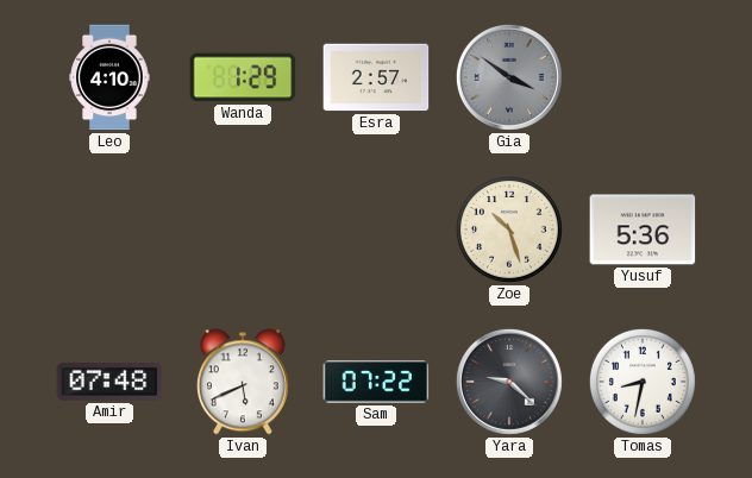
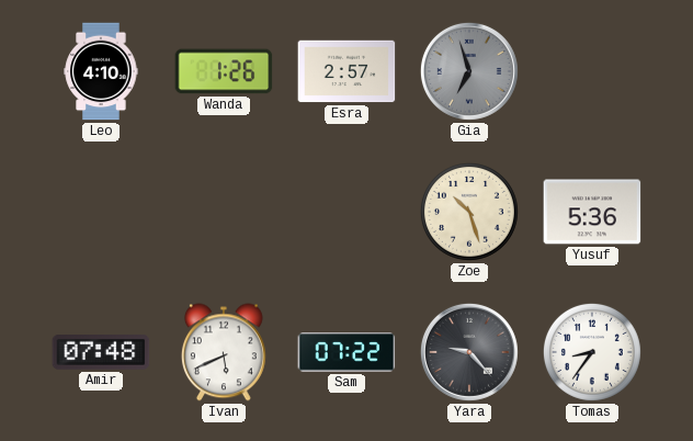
Wanda: 1:29 -> 1:26 (224, 71)
Gia: 3:51 -> 6:57 (469, 71)
Yara: 9:22 -> 9:23 (469, 352)
Tomas: 8:32 -> 8:36 (592, 352)
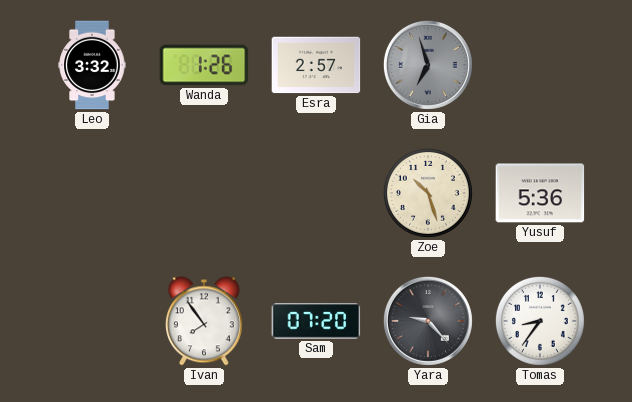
Leo: 4:10 -> 3:32 (92, 65)
Amir: 07:48 -> none (101, 353)
Ivan: 5:41 -> 7:54 (204, 321)
Sam: 07:22 -> 07:20 (316, 322)
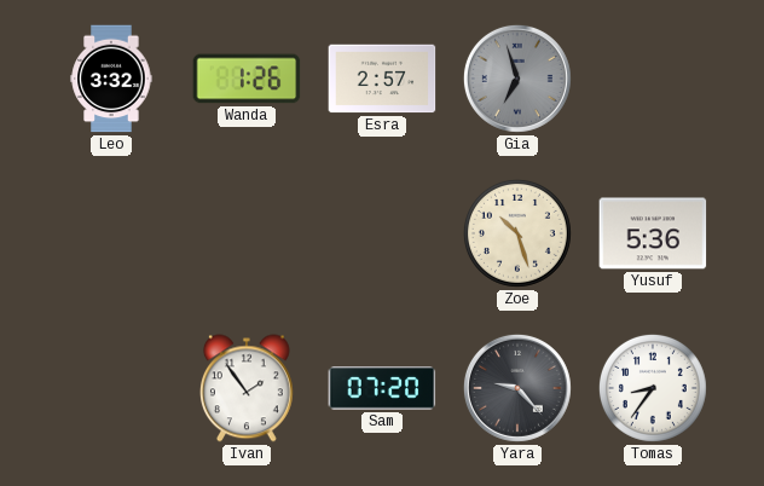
Ivan: 7:54 -> 1:54 (247, 388)
